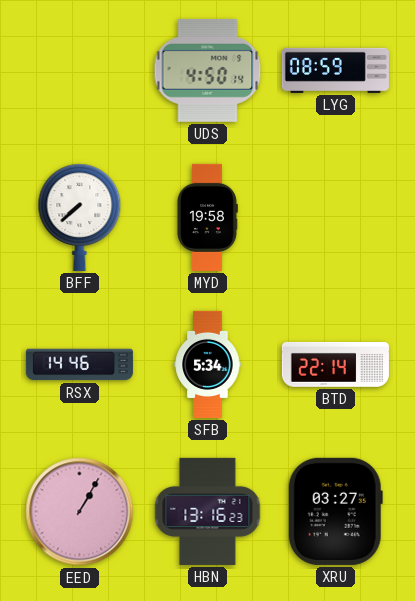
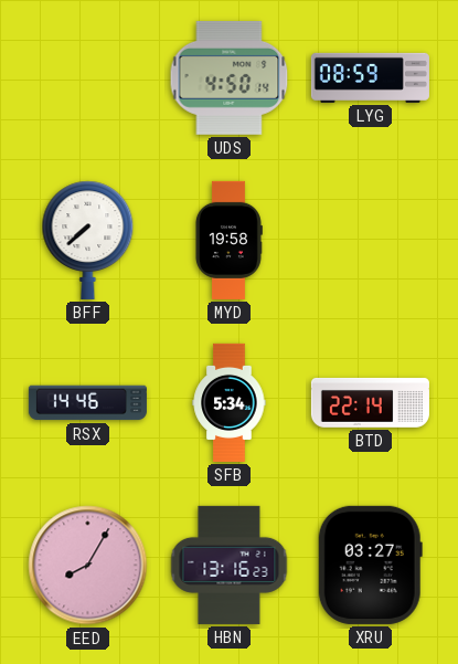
EED: 1:05 -> 8:05 (88, 566)
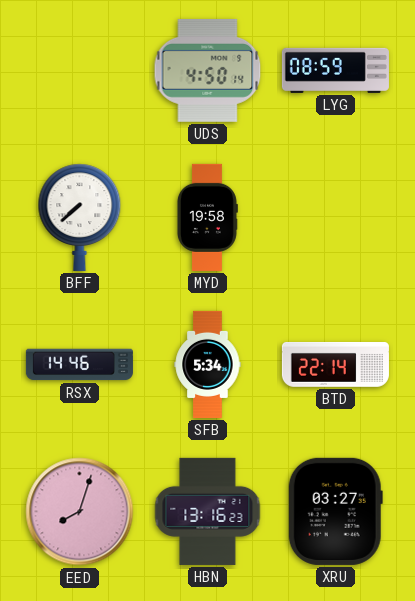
EED: 8:05 -> 8:03 (80, 512)
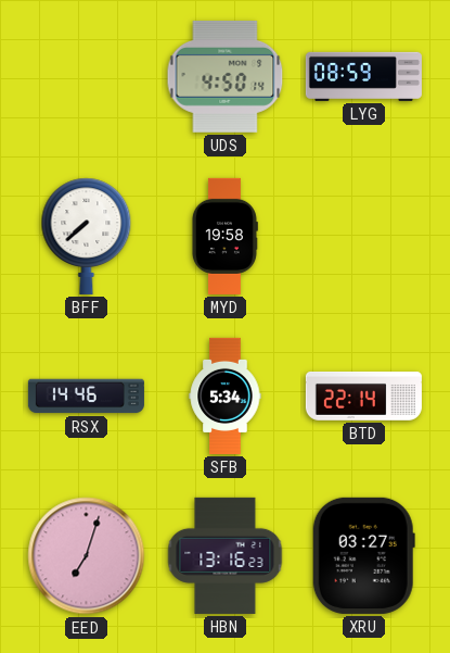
EED: 8:03 -> 7:03 (87, 556)
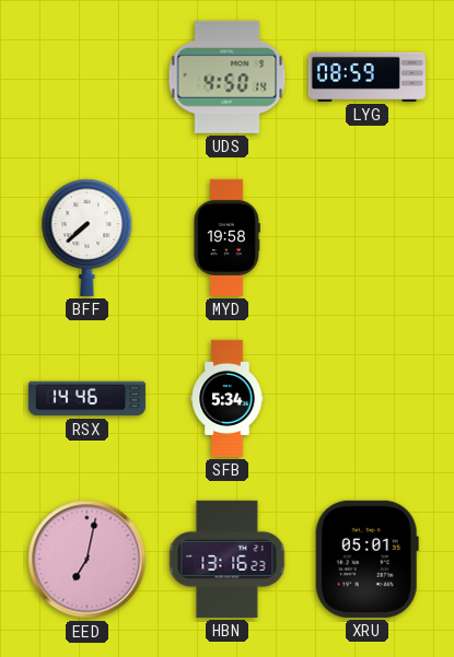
BTD: 22:14 -> none (363, 397)
EED: 7:03 -> 7:02 (88, 560)
XRU: 03:27 -> 05:01 (366, 559)
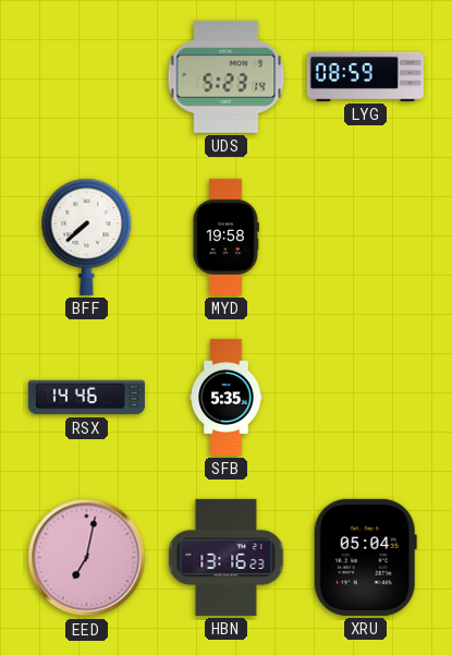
UDS: 4:50 -> 5:23 (227, 77)
SFB: 5:34 -> 5:35 (227, 397)
XRU: 05:01 -> 05:04 (365, 557)
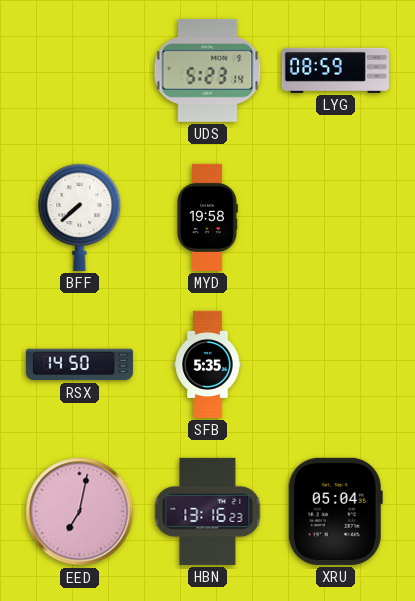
RSX: 14:46 -> 14:50 (79, 365)
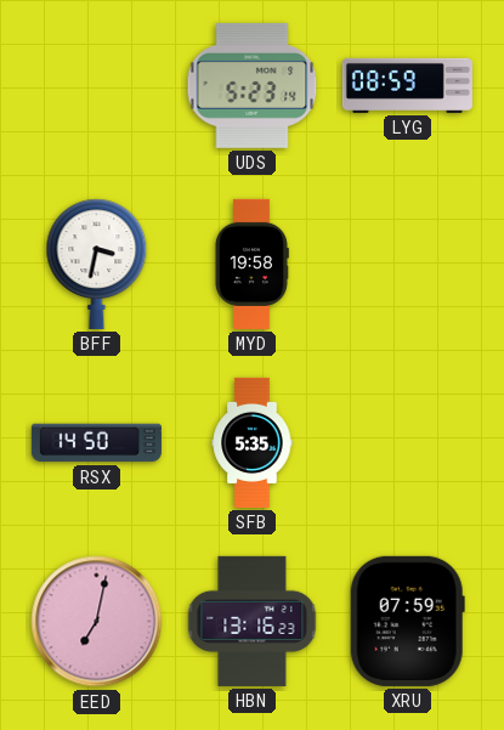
BFF: 7:38 -> 3:32 (97, 264)
XRU: 05:04 -> 07:59 (407, 621)
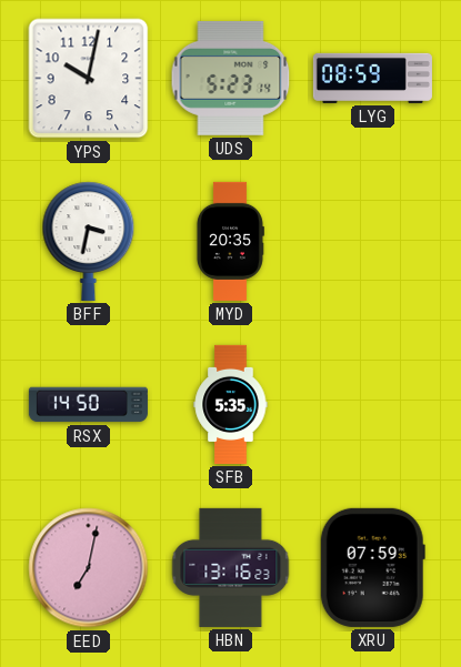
YPS: none -> 10:02 (89, 79)
MYD: 19:58 -> 20:35 (230, 241)
